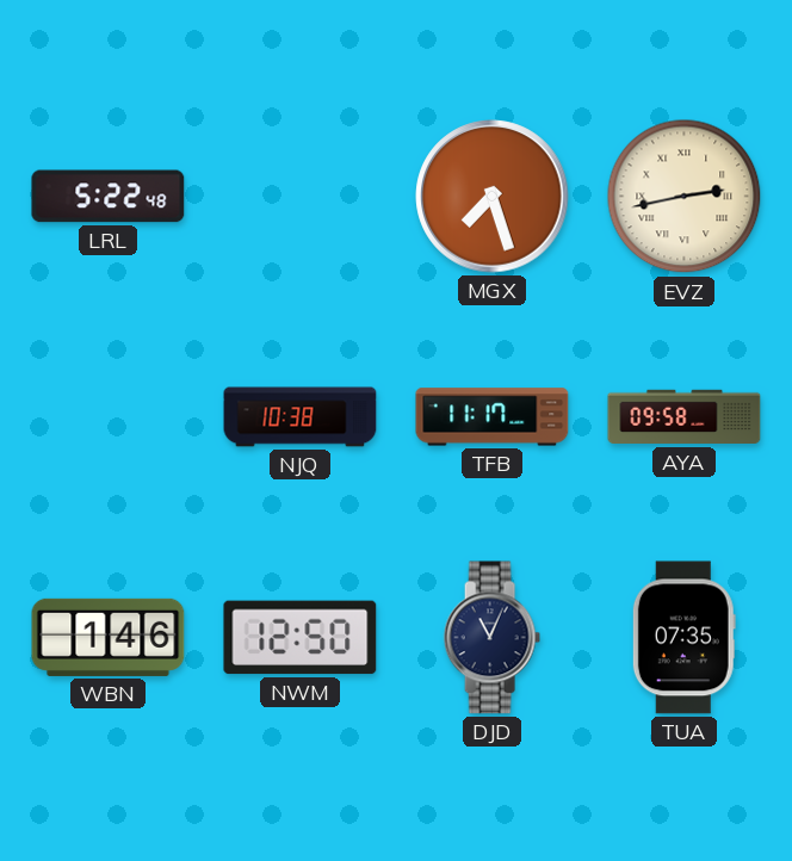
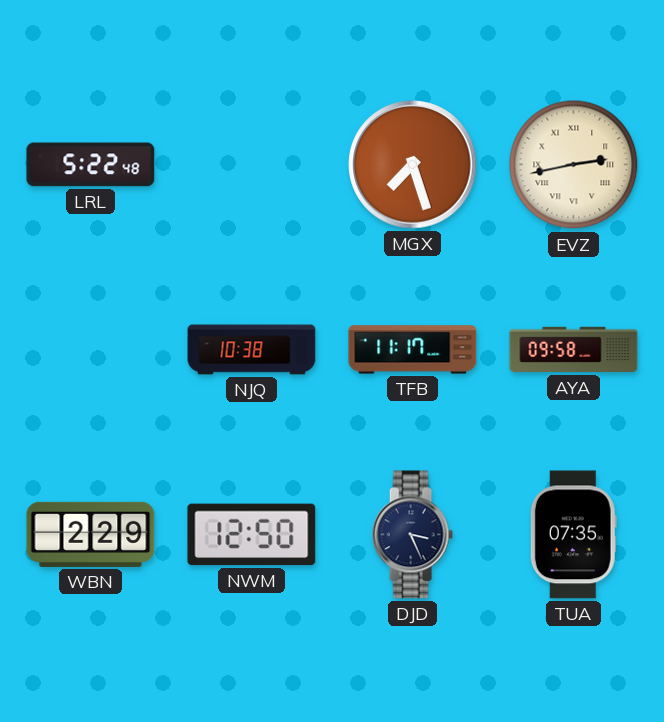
WBN: 1:46 -> 2:29 (91, 534)
DJD: 11:04 -> 3:26 (412, 535)
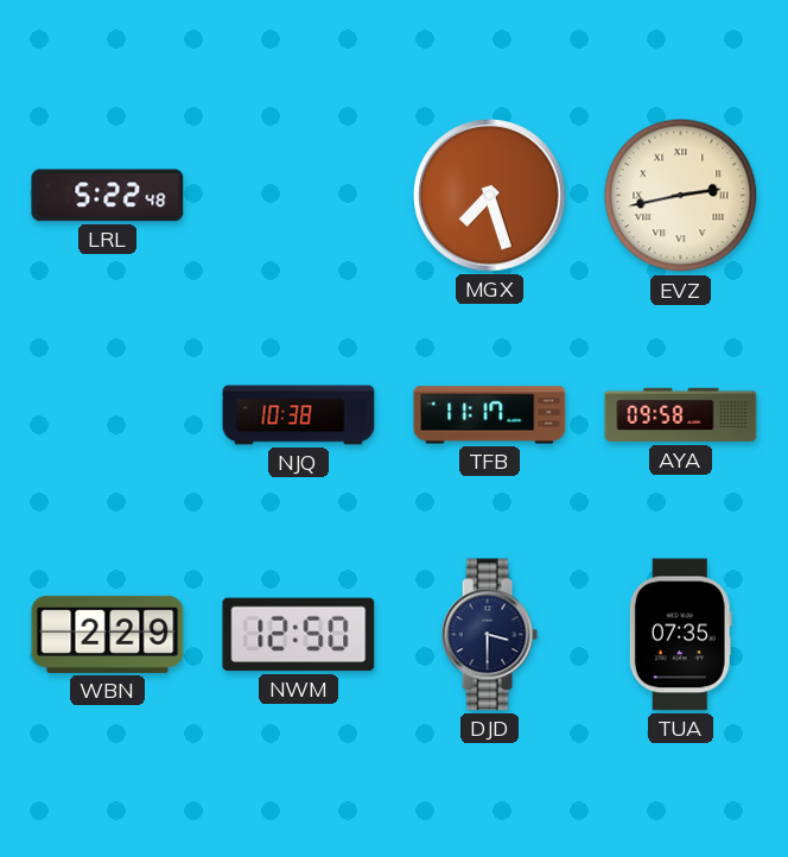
DJD: 3:26 -> 3:30 (489, 635)
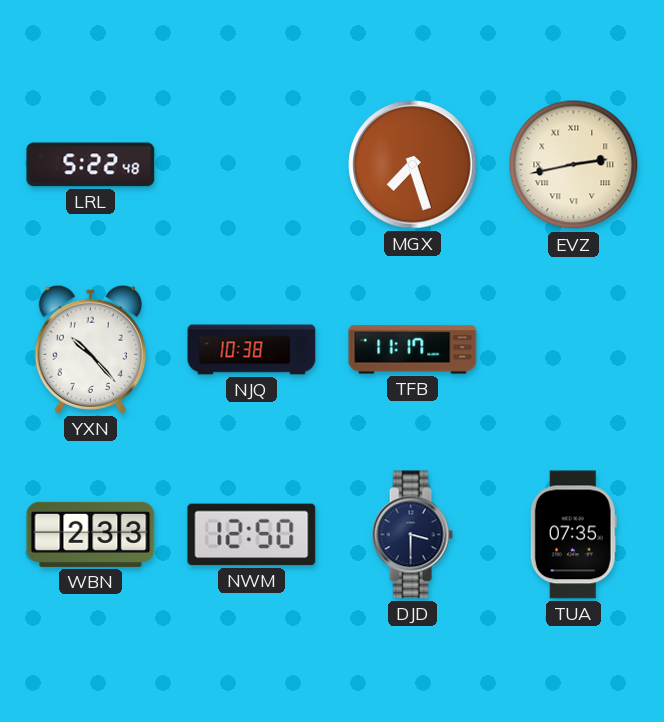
YXN: none -> 10:23 (90, 349)
AYA: 09:58 -> none (681, 415)
WBN: 2:29 -> 2:33 (91, 534)
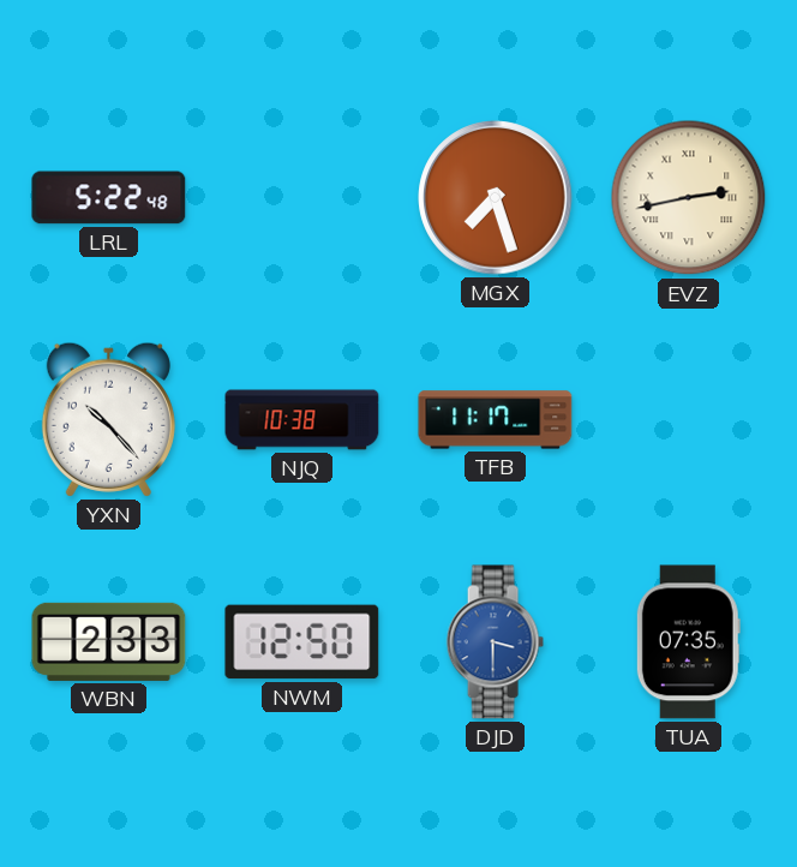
DJD dial: navy -> blue (495, 642)
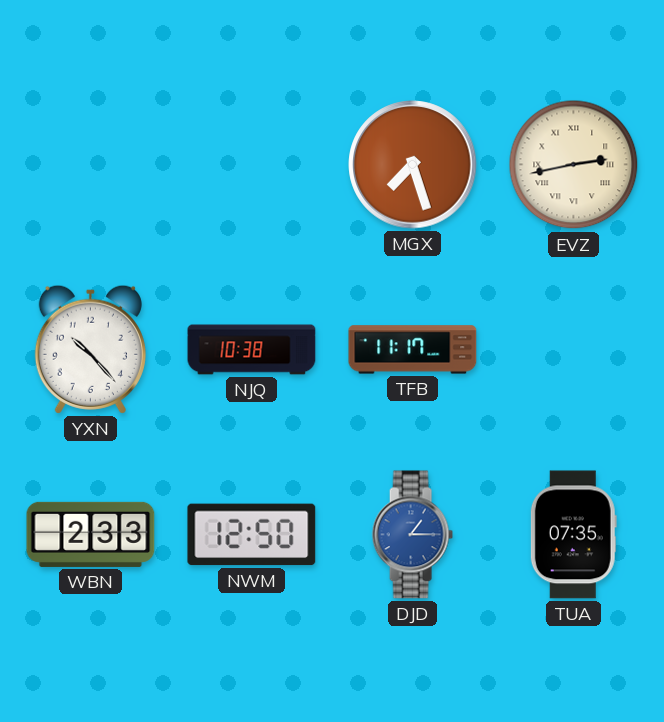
LRL: 5:22 -> none (109, 198)
DJD: 3:30 -> 1:15 (412, 535)
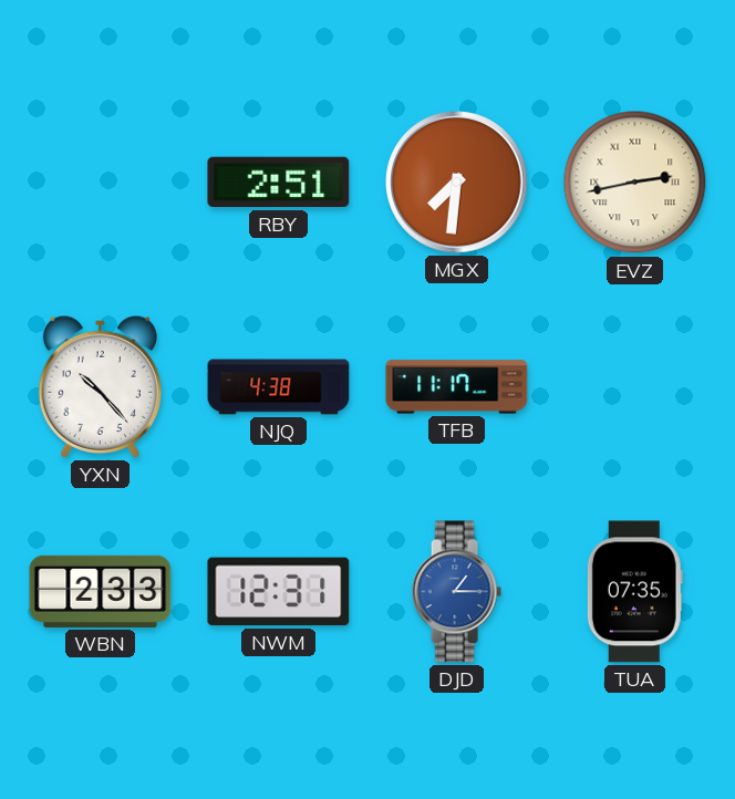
RBY: none -> 2:51 (279, 183)
MGX: 7:27 -> 7:31 (457, 183)
NJQ: 10:38 -> 4:38 (279, 387)
NWM: 12:50 -> 12:31 (279, 592)
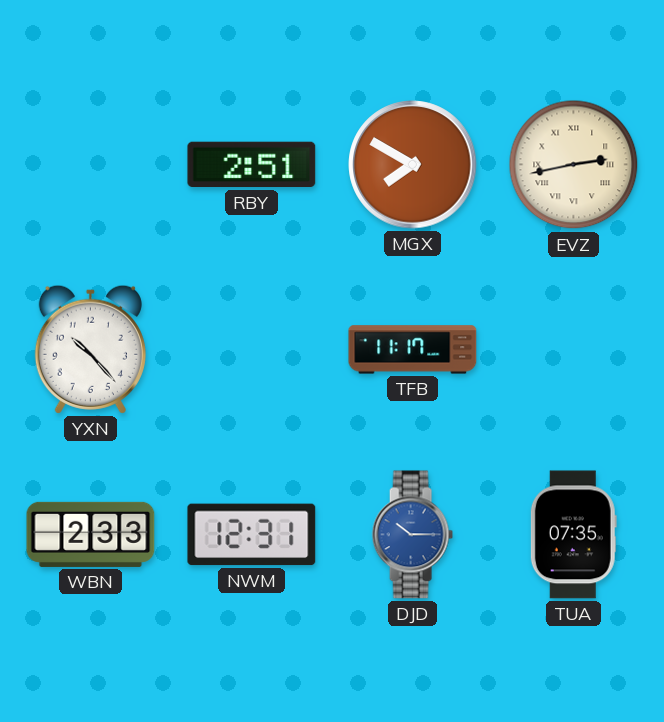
MGX: 7:31 -> 7:50 (413, 165)
NJQ: 4:38 -> none (279, 387)
DJD: 1:15 -> 10:15 (412, 535)
